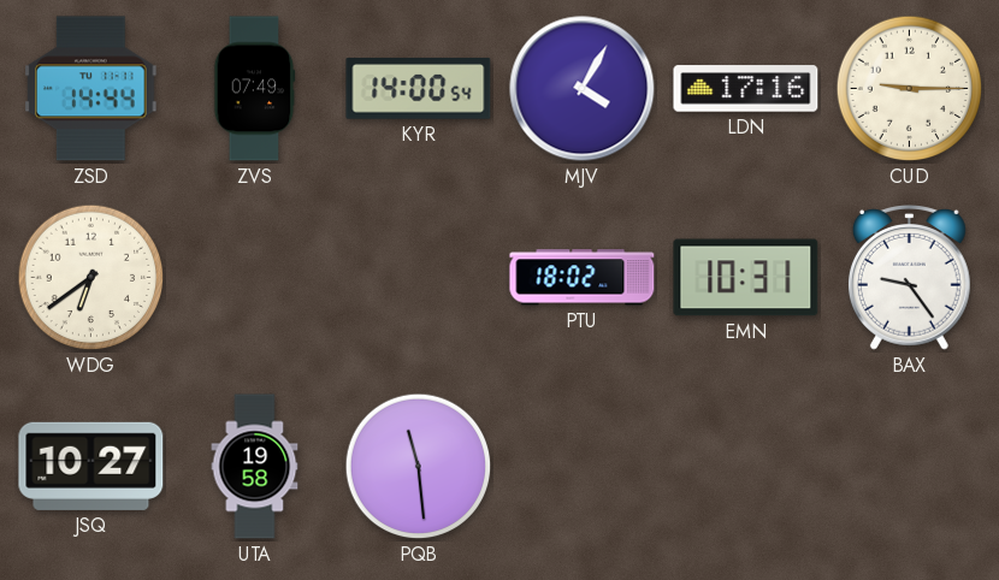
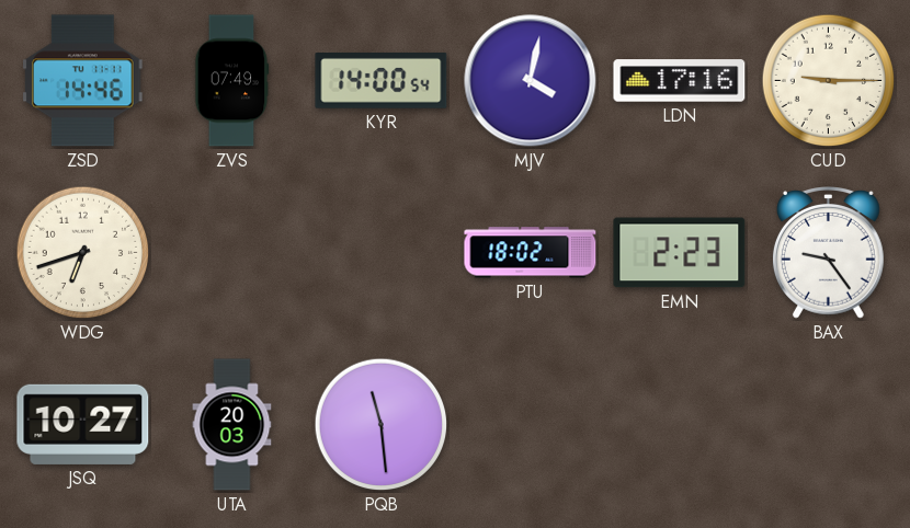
ZSD: 14:44 -> 14:46 (83, 81)
MJV: 4:05 -> 4:02 (531, 81)
WDG: 6:39 -> 6:42 (83, 253)
EMN: 10:31 -> 2:23 (680, 253)
UTA: 19:58 -> 20:03 (232, 425)
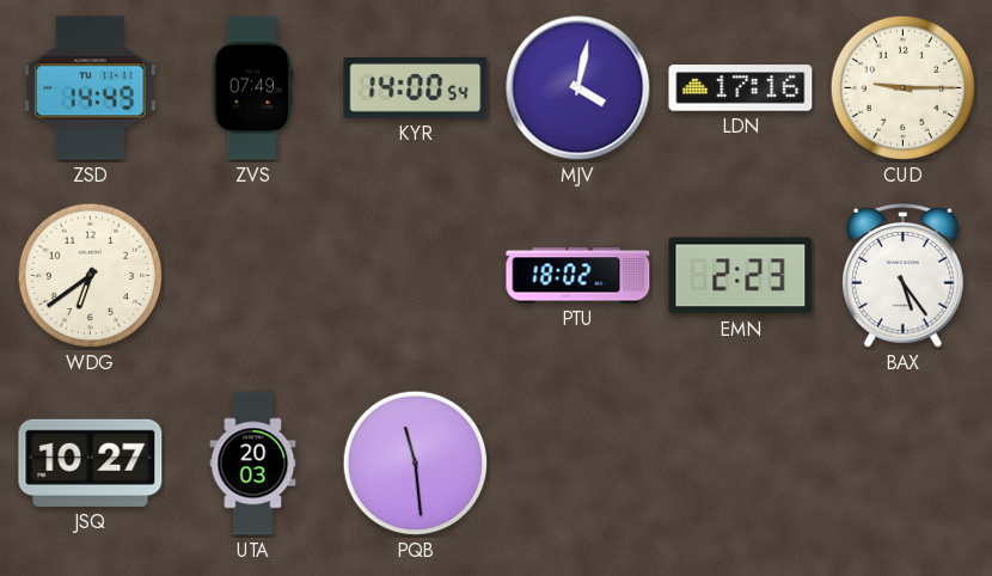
ZSD: 14:46 -> 14:49 (91, 88)
WDG: 6:42 -> 6:39 (91, 276)
BAX: 9:24 -> 5:24 (902, 276)
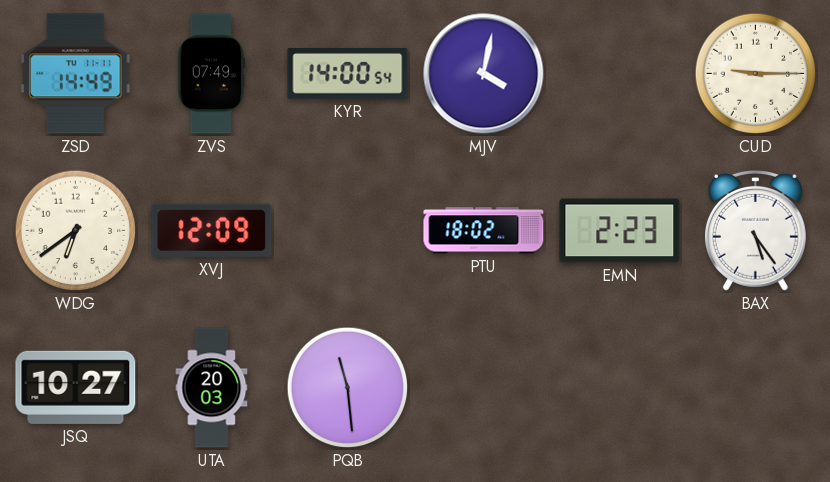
LDN: 17:16 -> none (741, 88)
XVJ: none -> 12:09 (212, 230)
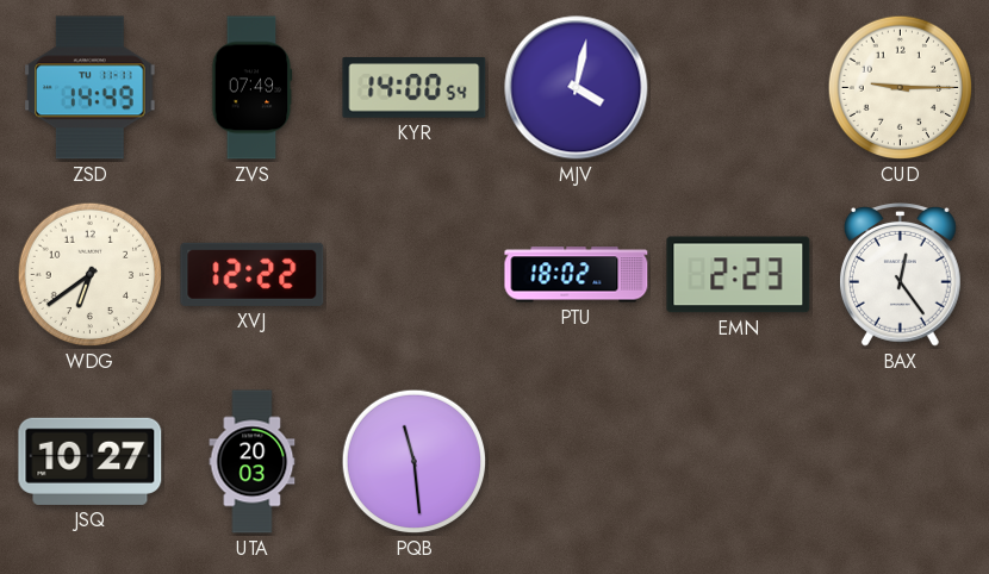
XVJ: 12:09 -> 12:22 (253, 274)
BAX: 5:24 -> 12:24 (900, 275)
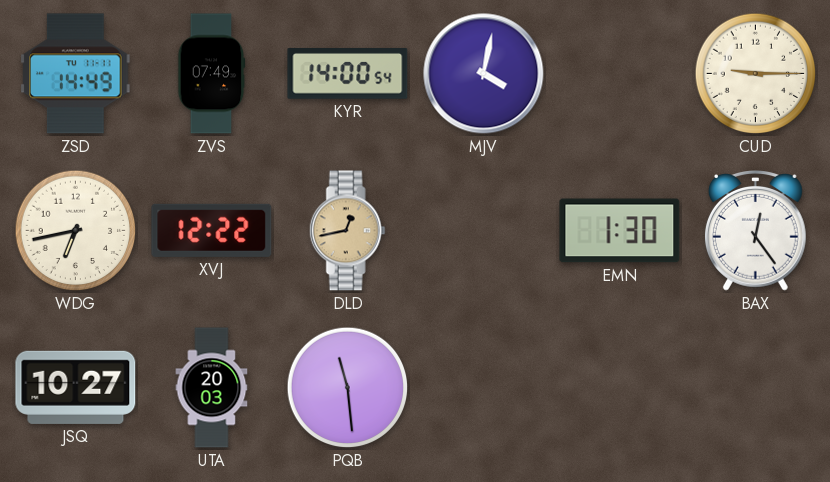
WDG: 6:39 -> 6:43 (76, 231)
DLD: none -> 12:43 (347, 231)
PTU: 18:02 -> none (577, 275)
EMN: 2:23 -> 1:30 (620, 231)
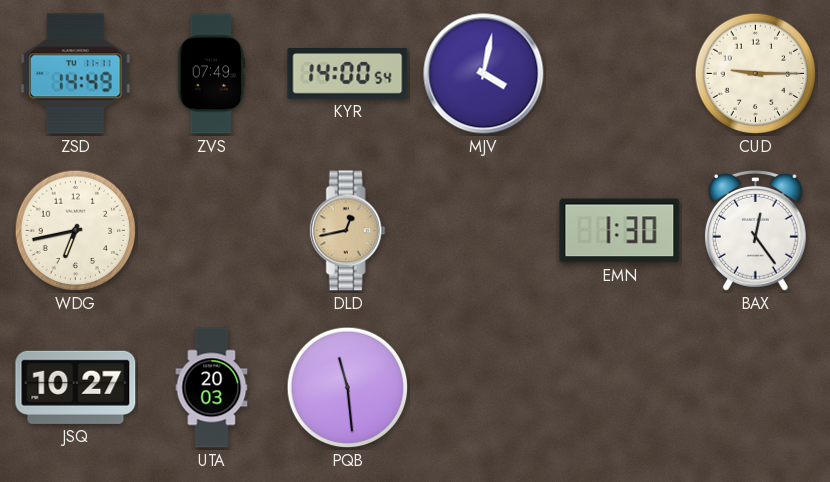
XVJ: 12:22 -> none (212, 230)
